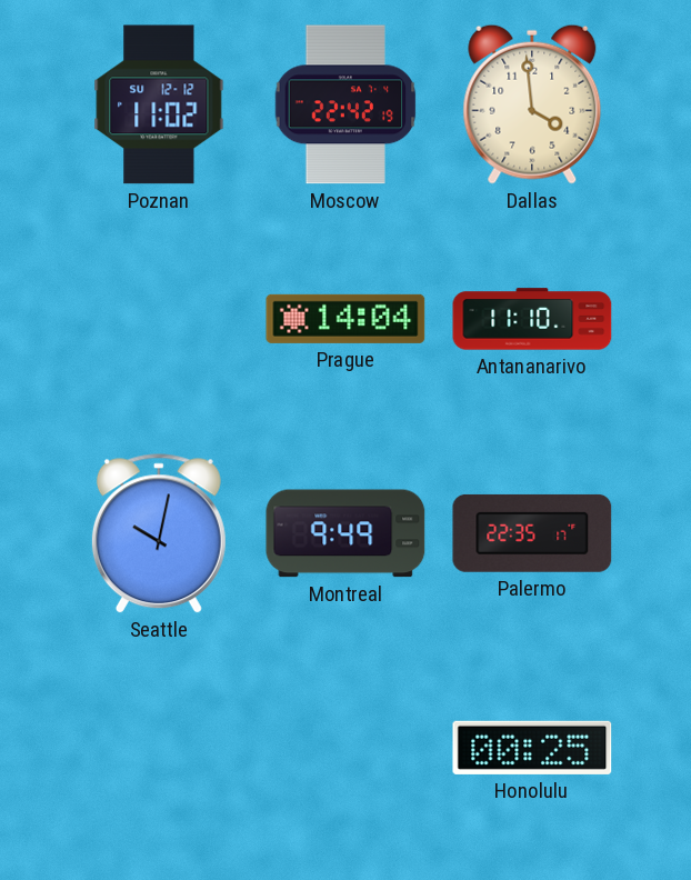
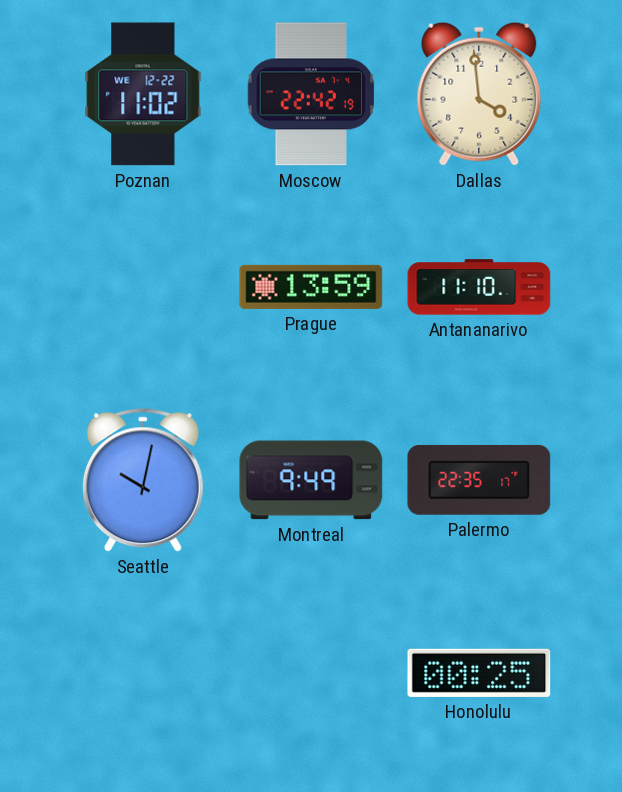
Poznan date: SU 12-12 -> WE 12-22 (143, 94)
Prague: 14:04 -> 13:59 (311, 287)
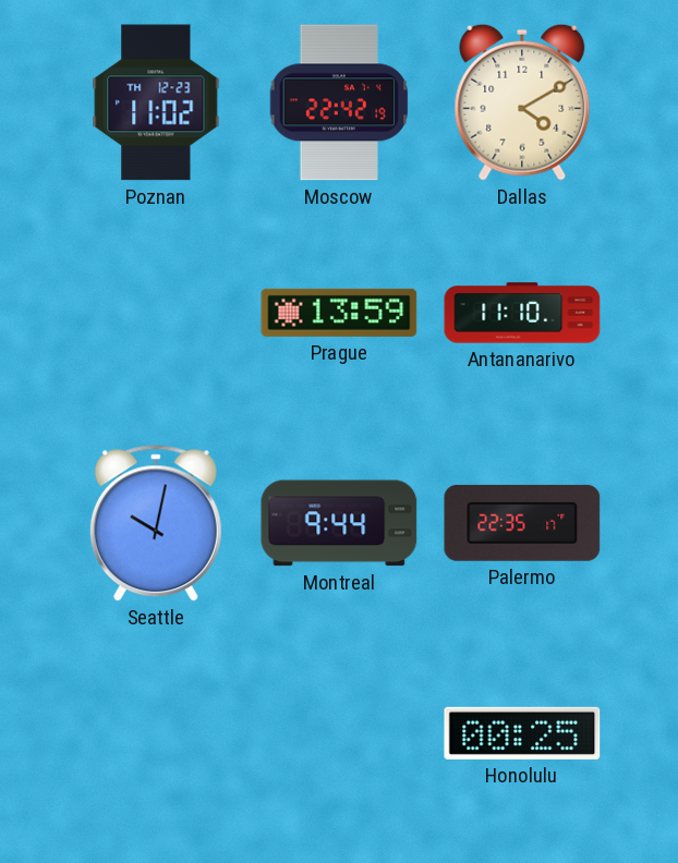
Poznan date: WE 12-22 -> TH 12-23 (156, 102)
Dallas: 3:59 -> 4:10 (522, 102)
Montreal: 9:49 -> 9:44 (339, 523)
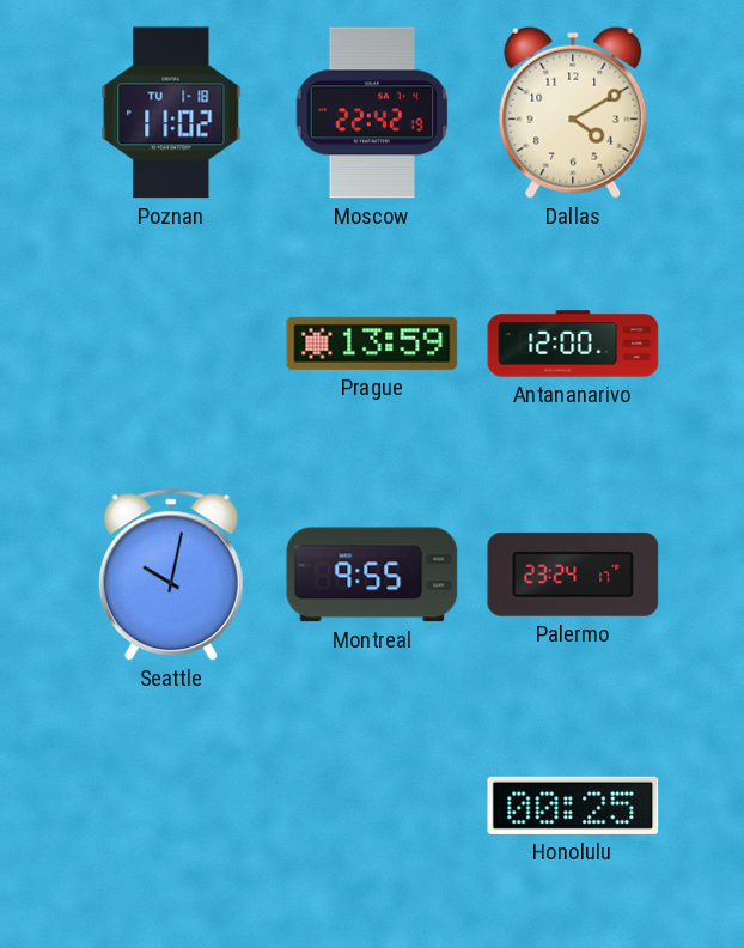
Poznan date: TH 12-23 -> TU 1-18 (171, 113)
Antananarivo: 11:10 -> 12:00 (573, 344)
Montreal: 9:44 -> 9:55 (372, 575)
Palermo: 22:35 -> 23:24 (573, 575)
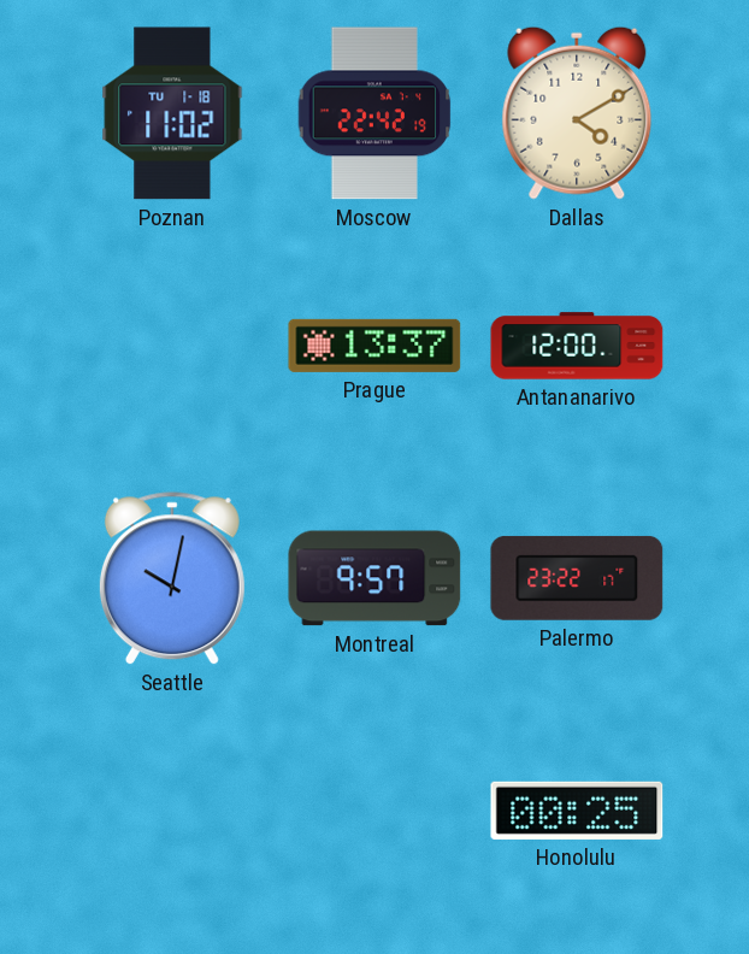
Prague: 13:59 -> 13:37 (374, 346)
Montreal: 9:55 -> 9:57 (374, 578)
Palermo: 23:24 -> 23:22 (577, 578)
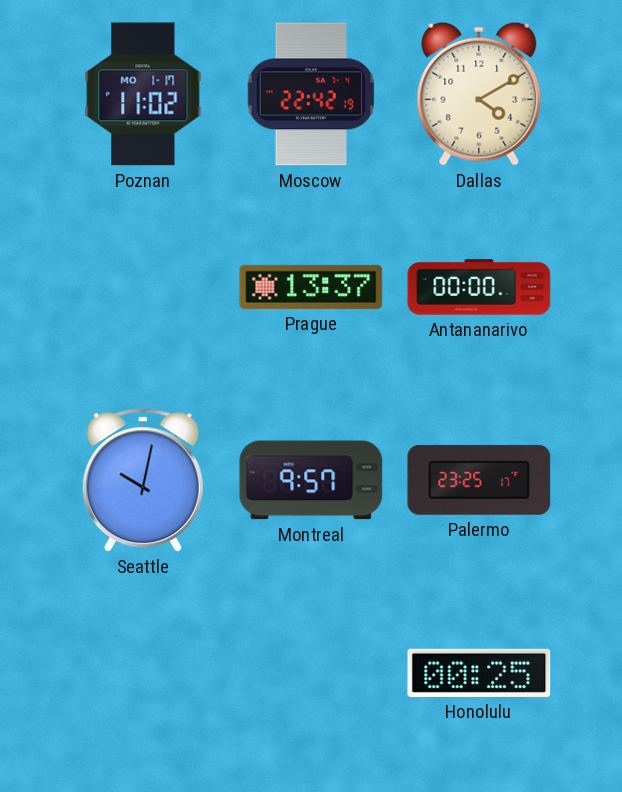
Poznan date: TU 1-18 -> MO 1-17 (143, 94)
Antananarivo: 12:00 -> 00:00 (479, 287)
Palermo: 23:22 -> 23:25 (479, 480)
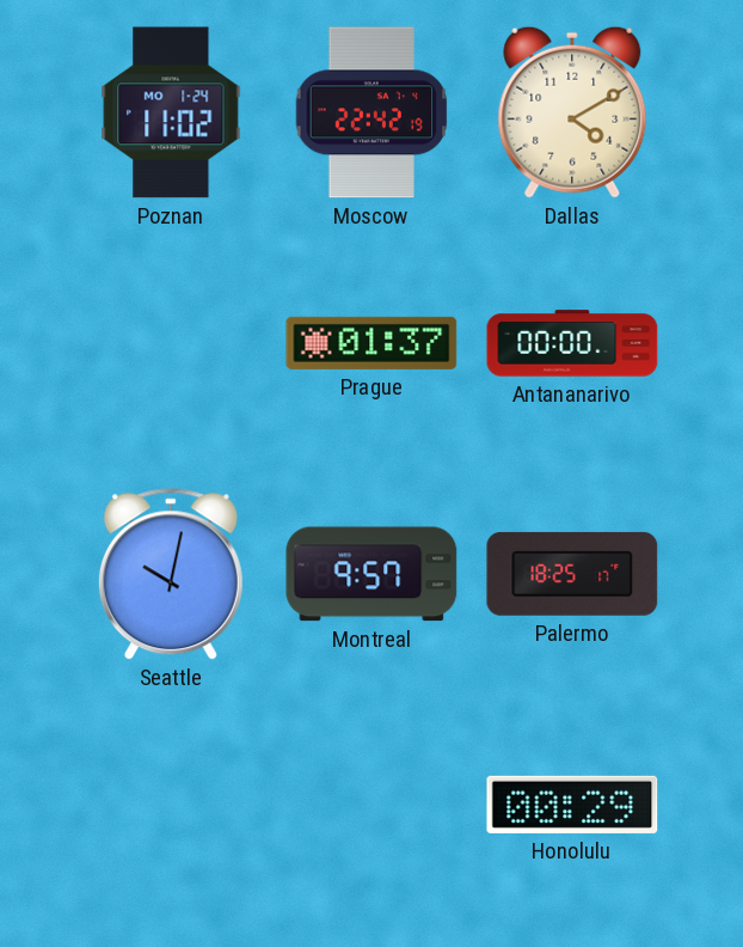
Poznan date: MO 1-17 -> MO 1-24 (171, 112)
Prague: 13:37 -> 01:37 (371, 343)
Palermo: 23:25 -> 18:25 (572, 574)
Honolulu: 00:25 -> 00:29 (572, 805)
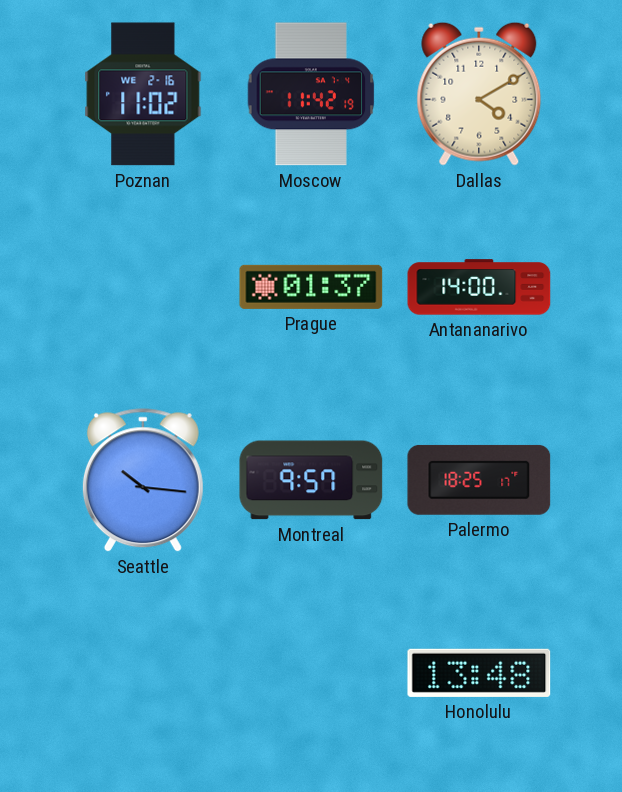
Poznan date: MO 1-24 -> WE 2-16 (143, 94)
Moscow: 22:42 -> 11:42 (311, 94)
Antananarivo: 00:00 -> 14:00 (479, 287)
Seattle: 10:02 -> 10:16 (143, 481)
Honolulu: 00:29 -> 13:48 (479, 673)
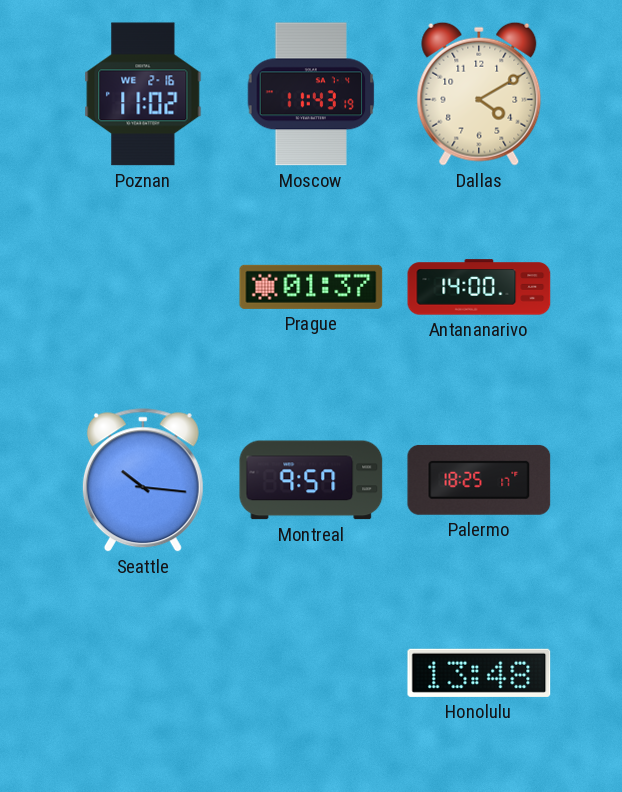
Moscow: 11:42 -> 11:43 (311, 94)
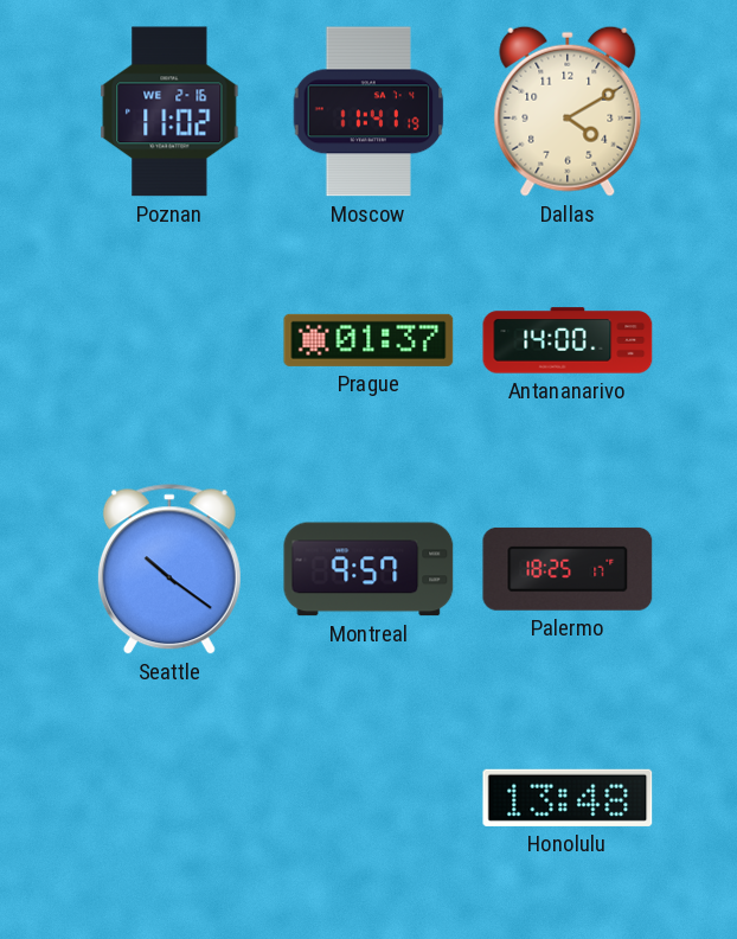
Moscow: 11:43 -> 11:41 (368, 111)
Seattle: 10:16 -> 10:21 (169, 570)
